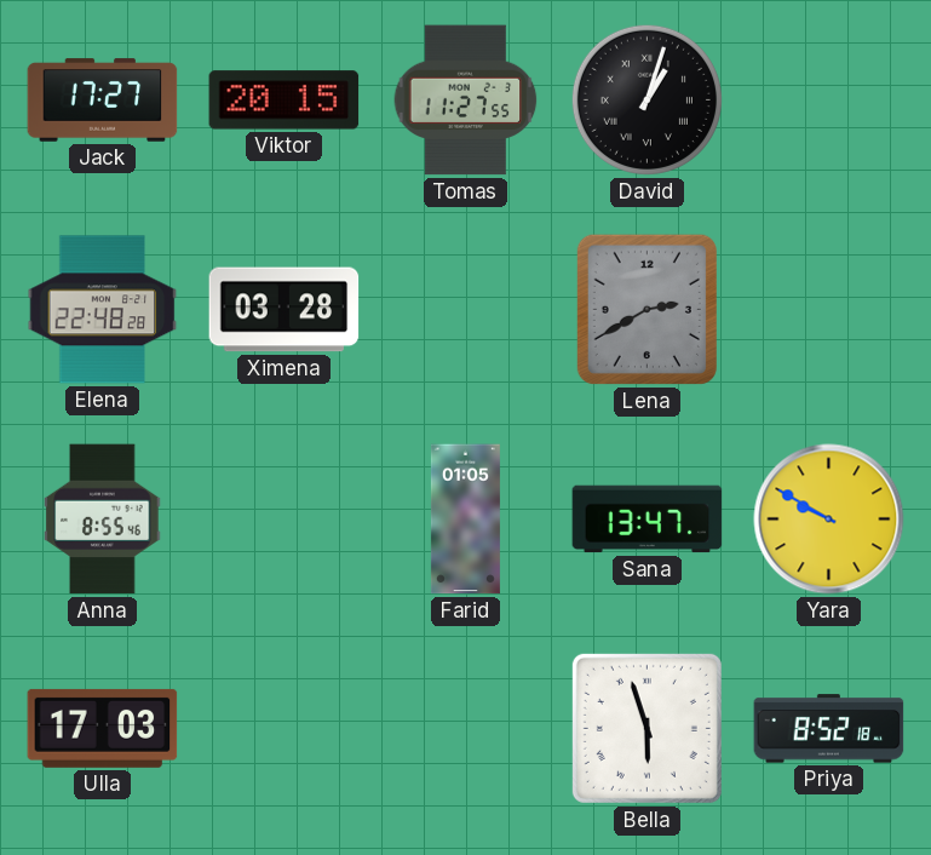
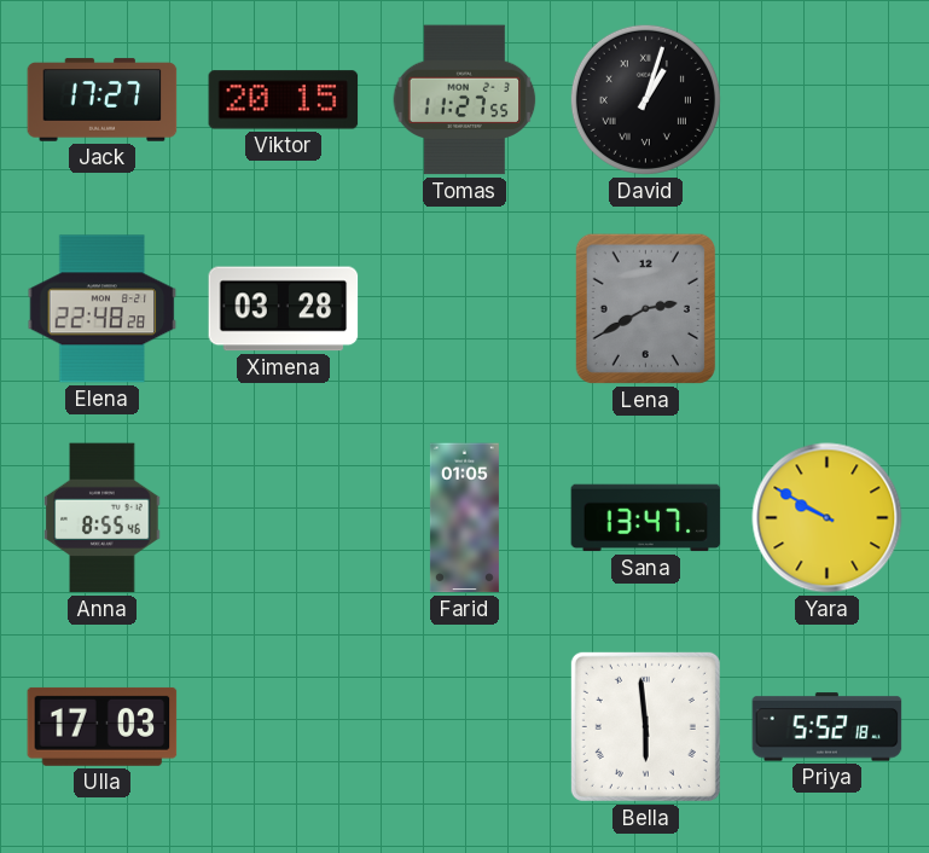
Bella: 5:57 -> 5:59 (645, 726)
Priya: 8:52 -> 5:52 (828, 727)
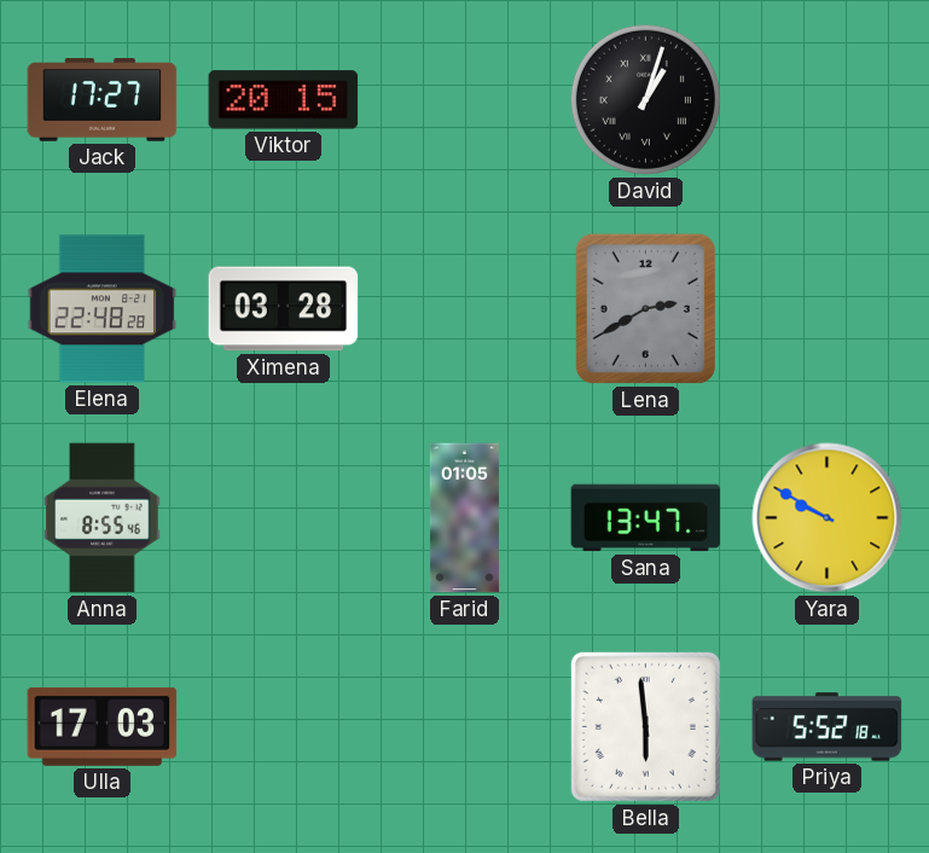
Tomas: 11:27 -> none (465, 100)
